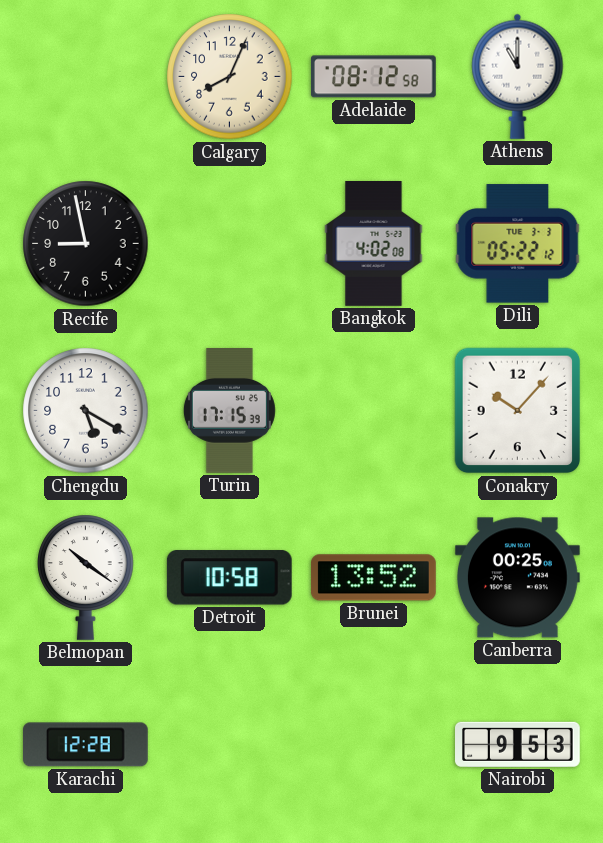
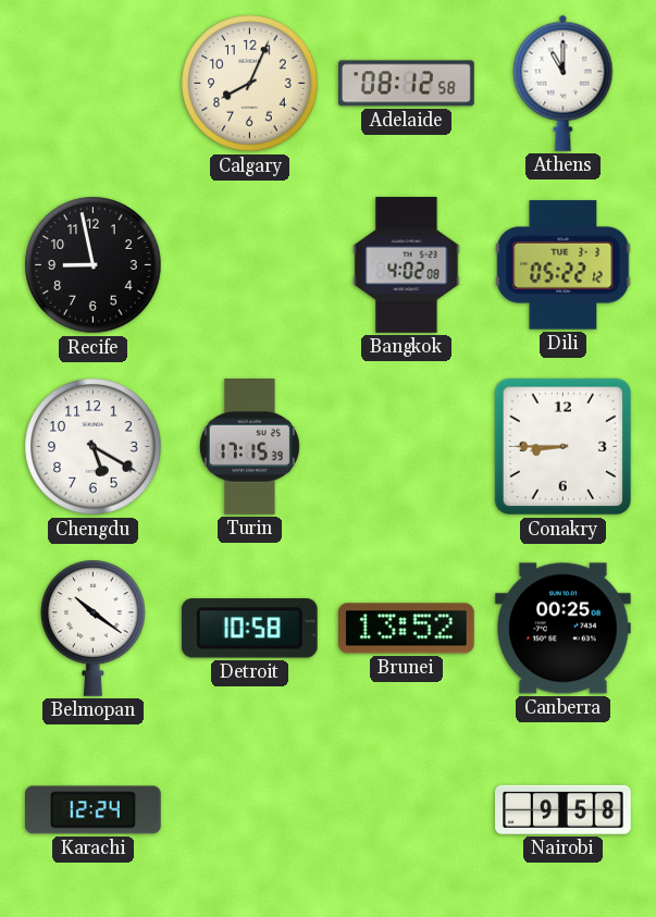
Conakry: 10:07 -> 8:45 (564, 447)
Karachi: 12:28 -> 12:24 (92, 810)
Nairobi: 9:53 -> 9:58 (564, 809)
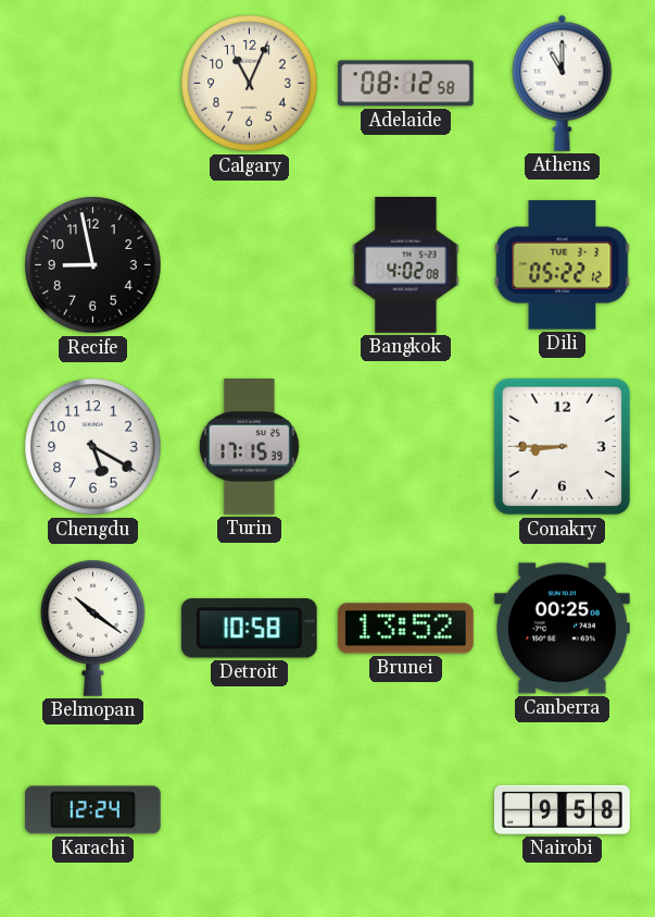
Calgary: 8:04 -> 11:04 (250, 84)
